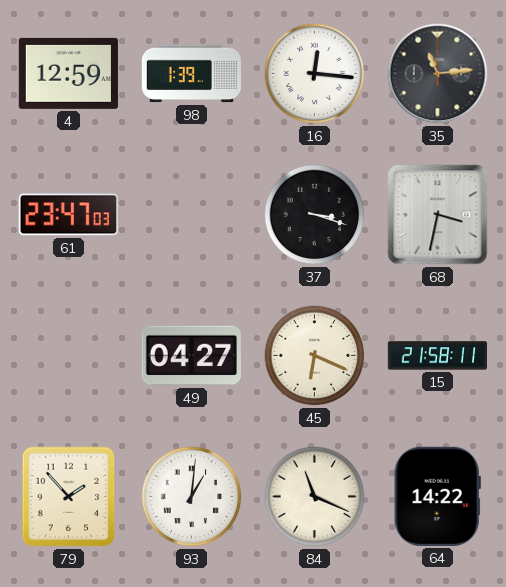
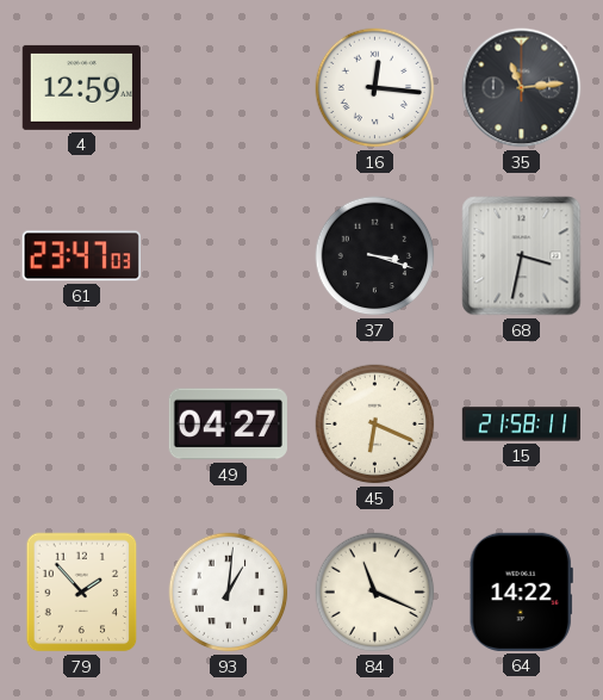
98: 1:39 -> none (191, 74)
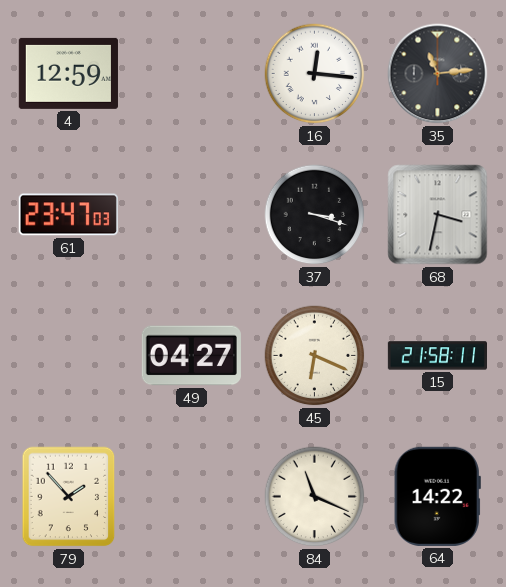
93: 1:01 -> none (229, 593)
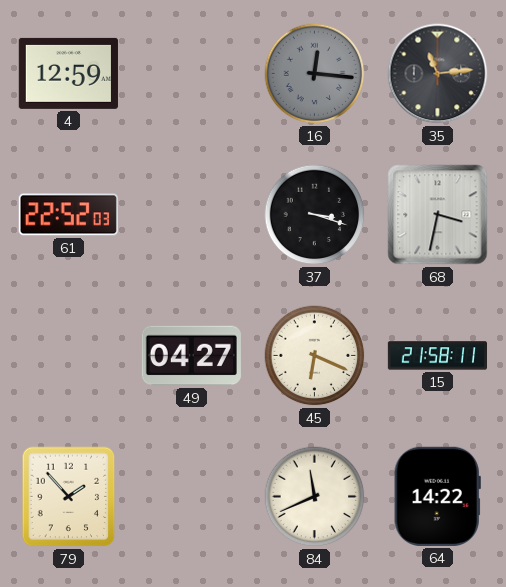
16 dial: white -> grey (315, 74)
61: 23:47 -> 22:52 (68, 215)
84: 11:19 -> 11:41 (315, 497)
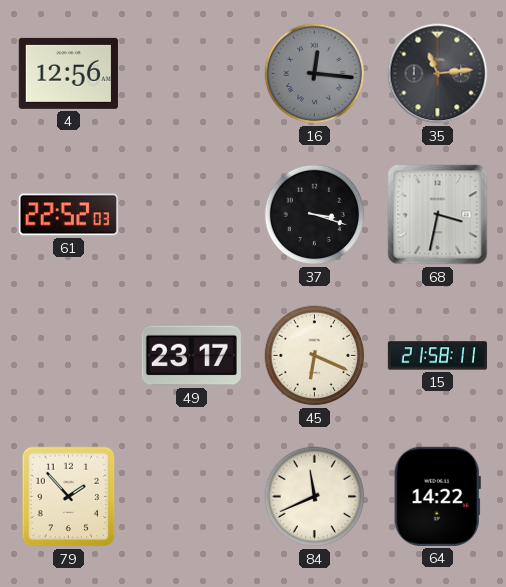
4: 12:59 -> 12:56 (68, 73)
49: 04:27 -> 23:17 (191, 356)
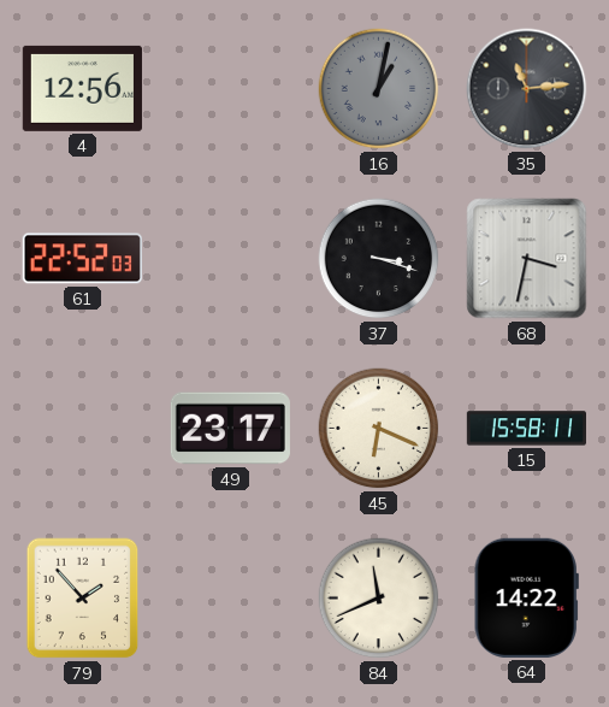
16: 12:16 -> 1:02 (379, 89)
15: 21:58 -> 15:58 (526, 429)
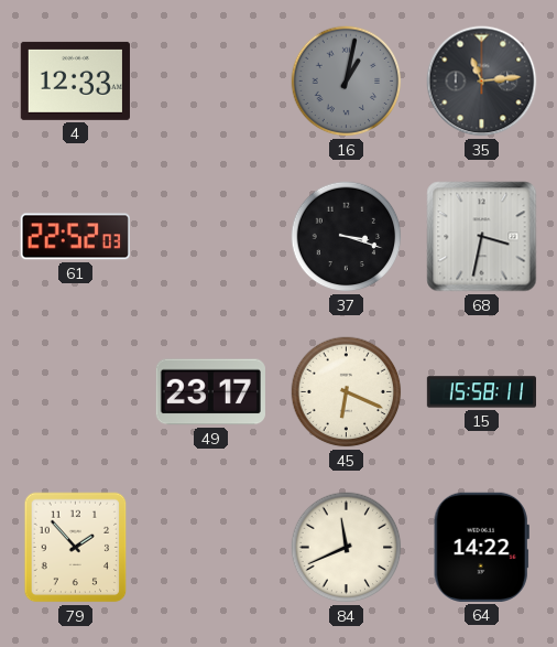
4: 12:56 -> 12:33 (75, 80)
